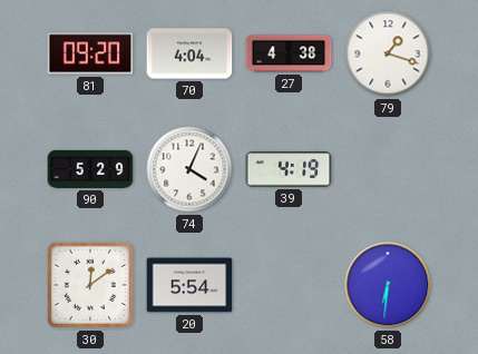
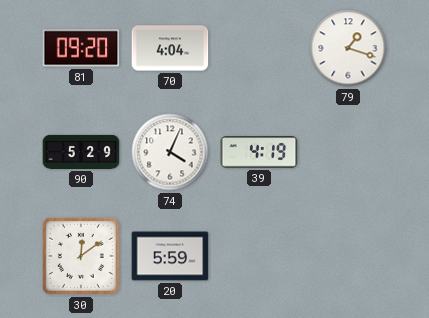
27: 4:38 -> none (289, 53)
20: 5:54 -> 5:59 (170, 256)
58: 6:31 -> none (388, 285)
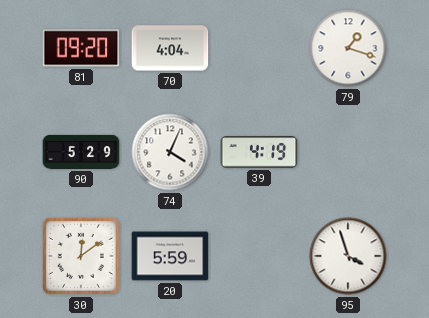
95: none -> 3:57 (348, 256)
